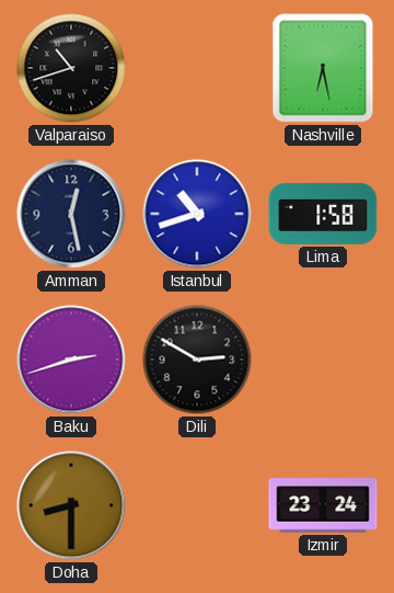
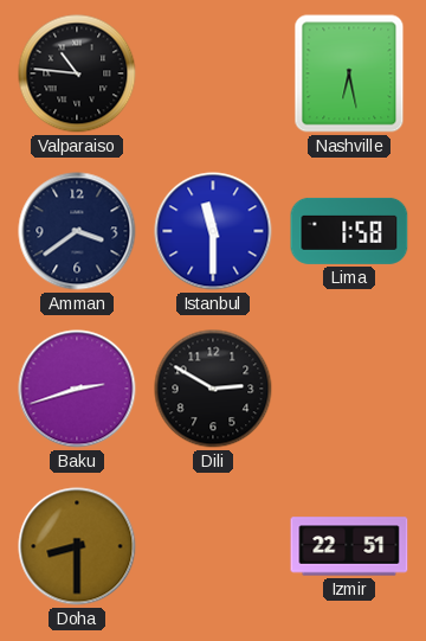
Valparaiso: 10:42 -> 10:46 (77, 73)
Amman: 12:28 -> 3:39 (77, 231)
Istanbul: 10:42 -> 11:30 (213, 231)
Izmir: 23:24 -> 22:51 (349, 546)
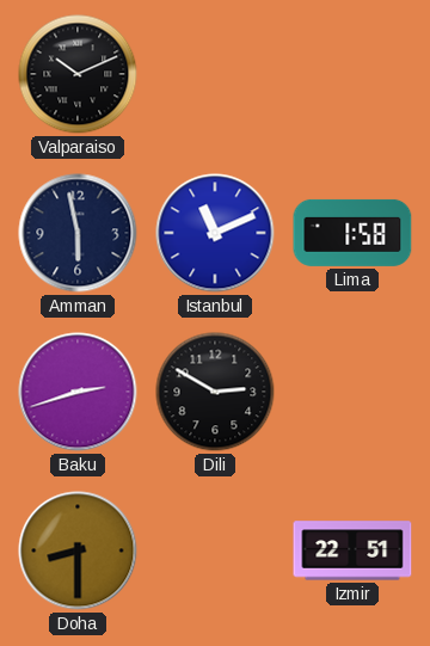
Valparaiso: 10:46 -> 10:11 (78, 74)
Nashville: 6:28 -> none (349, 73)
Amman: 3:39 -> 5:58 (78, 233)
Istanbul: 11:30 -> 11:11 (215, 233)
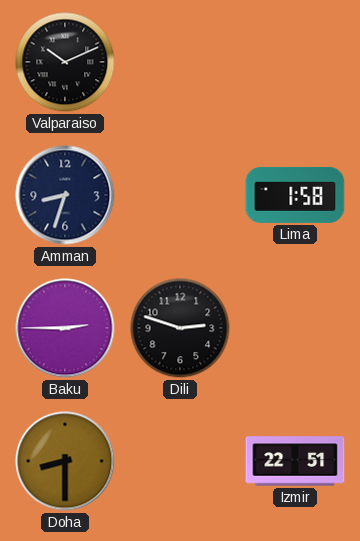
Amman: 5:58 -> 8:33 (65, 195)
Istanbul: 11:11 -> none (215, 233)
Baku: 2:42 -> 2:45 (65, 328)
Dili: 2:50 -> 2:48 (180, 328)
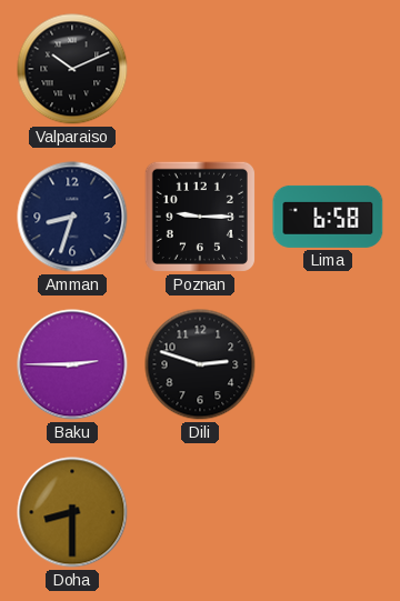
Poznan: none -> 9:15 (200, 217)
Lima: 1:58 -> 6:58 (328, 217)
Izmir: 22:51 -> none (295, 461)
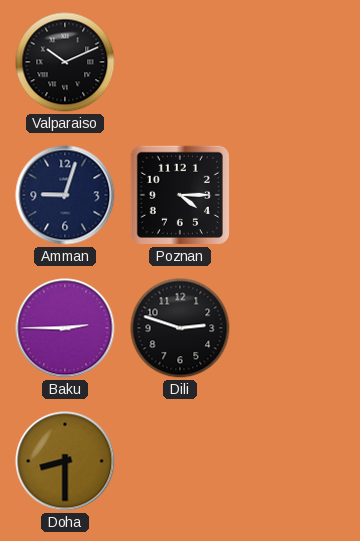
Amman: 8:33 -> 9:03 (65, 195)
Poznan: 9:15 -> 4:15 (180, 195)
Lima: 6:58 -> none (328, 217)
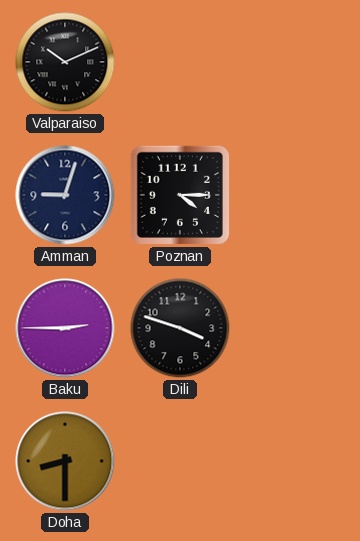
Dili: 2:48 -> 3:48 (180, 328)
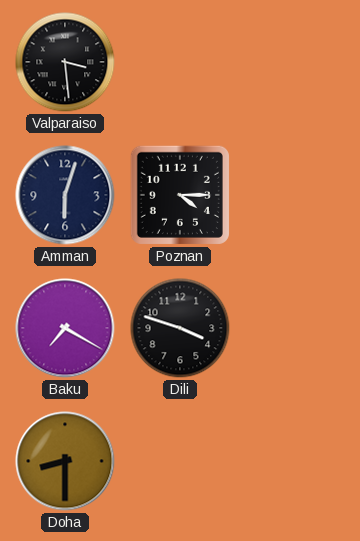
Valparaiso: 10:11 -> 3:29 (65, 62)
Amman: 9:03 -> 6:03 (65, 195)
Baku: 2:45 -> 7:20 (65, 328)
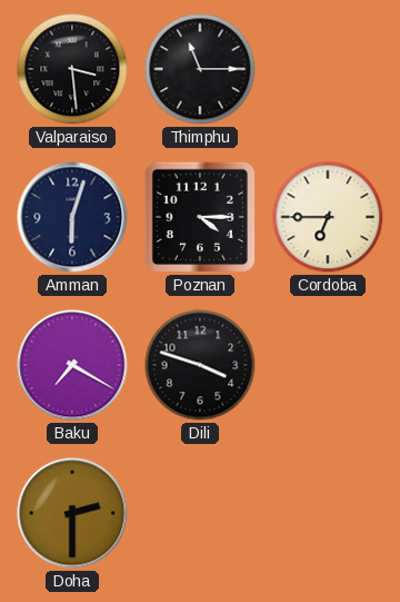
Thimphu: none -> 11:15 (200, 69)
Cordoba: none -> 6:45 (328, 217)
Doha: 8:30 -> 2:30 (72, 513)
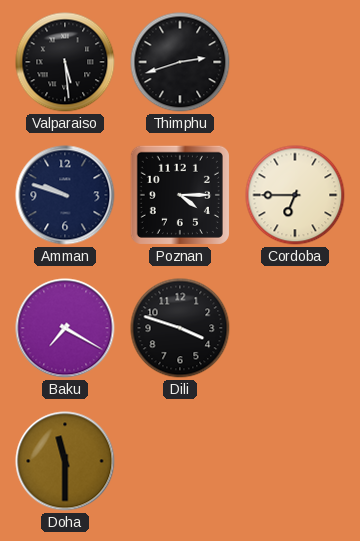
Valparaiso: 3:29 -> 5:29 (65, 62)
Thimphu: 11:15 -> 2:42 (180, 62)
Amman: 6:03 -> 9:48 (65, 195)
Doha: 2:30 -> 11:30 (65, 461)
